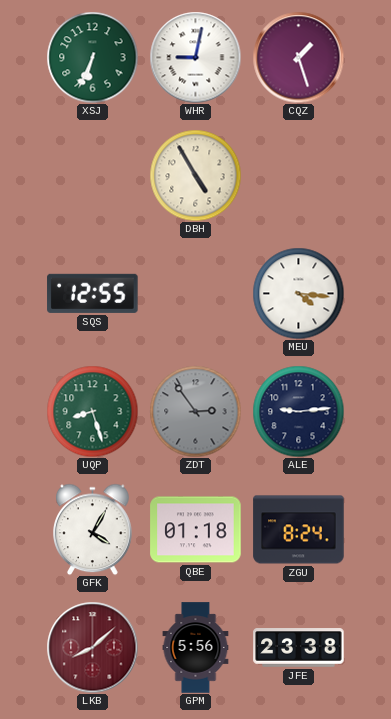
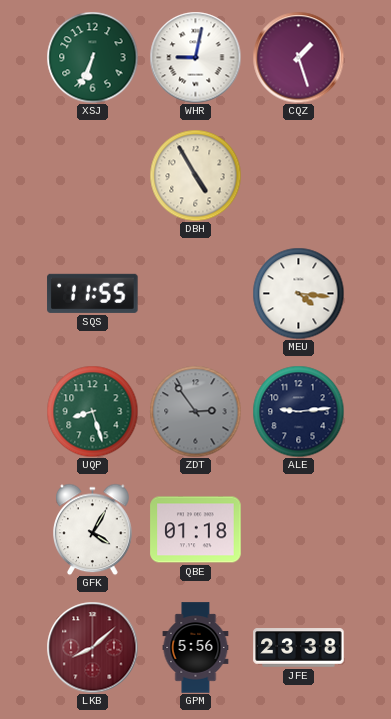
SQS: 12:55 -> 11:55 (93, 293)
ZGU: 8:24 -> none (299, 530)
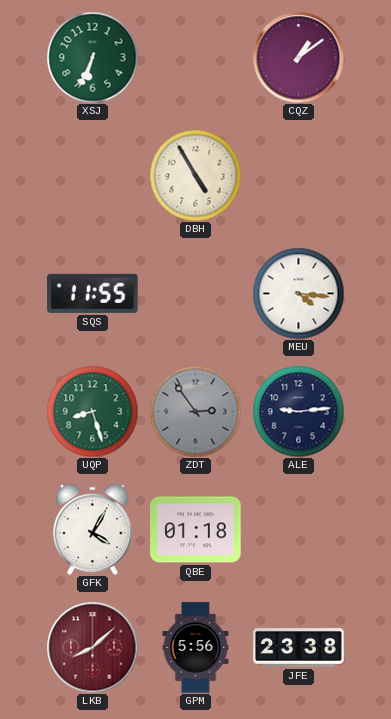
WHR: 9:02 -> none (195, 57)
CQZ: 1:27 -> 1:09 (298, 57)
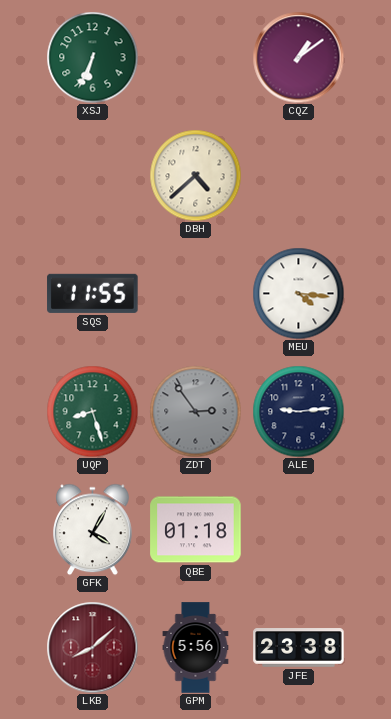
DBH: 4:55 -> 4:38 (195, 175)
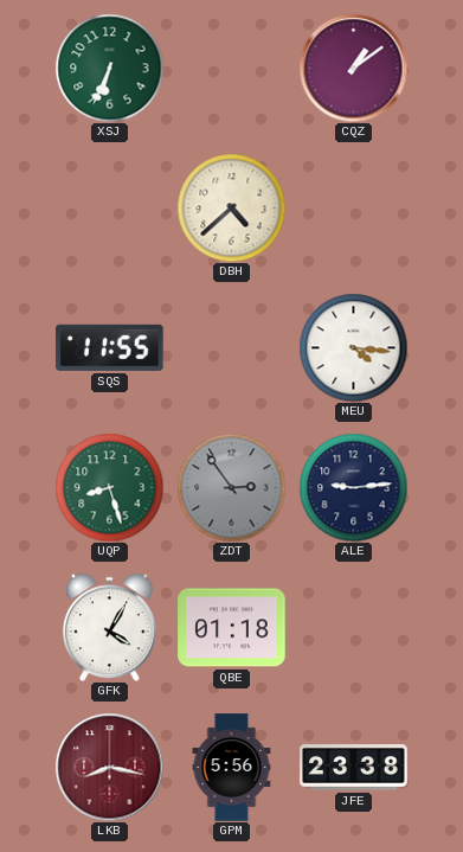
LKB: 8:08 -> 8:17 (109, 767)
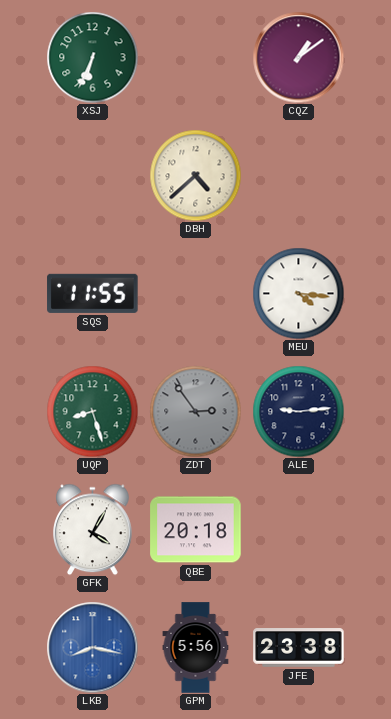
QBE: 01:18 -> 20:18 (196, 530)
LKB dial: burgundy -> blue (92, 647)
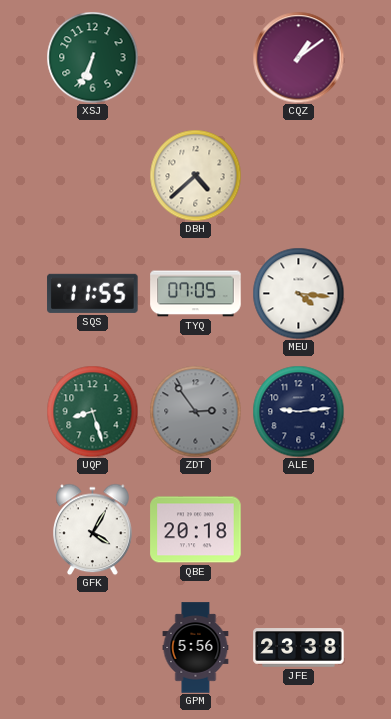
TYQ: none -> 07:05 (196, 294)
LKB: 8:17 -> none (92, 647)
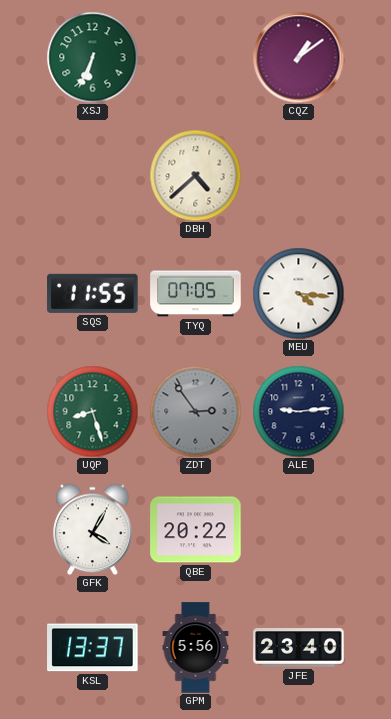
QBE: 20:18 -> 20:22 (196, 530)
KSL: none -> 13:37 (93, 648)
JFE: 23:38 -> 23:40 (299, 648)
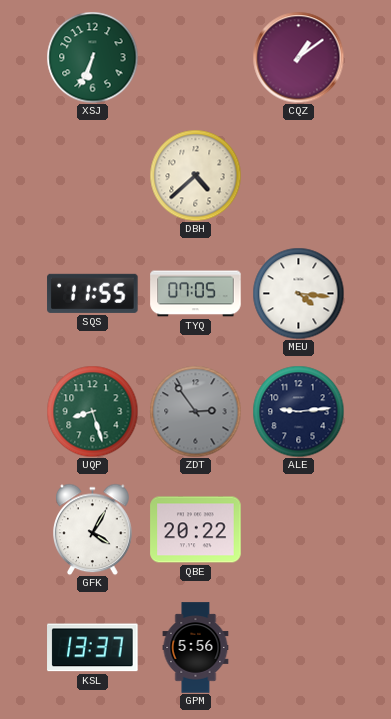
JFE: 23:40 -> none (299, 648)
